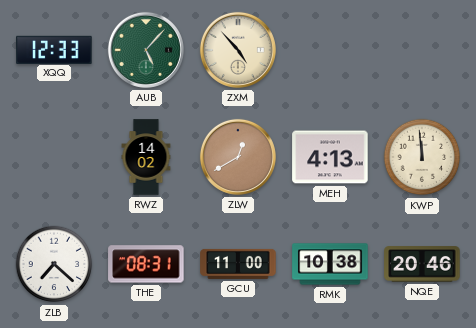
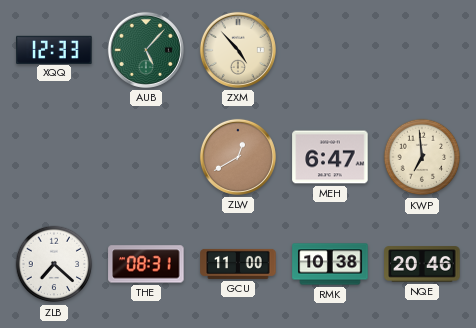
RWZ: 14:02 -> none (146, 157)
MEH: 4:13 -> 6:47 (330, 157)
KWP: 11:59 -> 6:59 (422, 157)
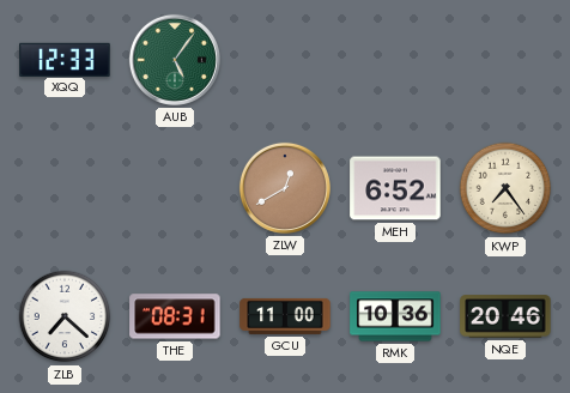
AUB: 5:07 -> 5:06 (175, 60)
ZXM: 4:53 -> none (238, 50)
MEH: 6:47 -> 6:52 (395, 188)
KWP: 6:59 -> 7:24 (505, 188)
RMK: 10:38 -> 10:36 (395, 316)
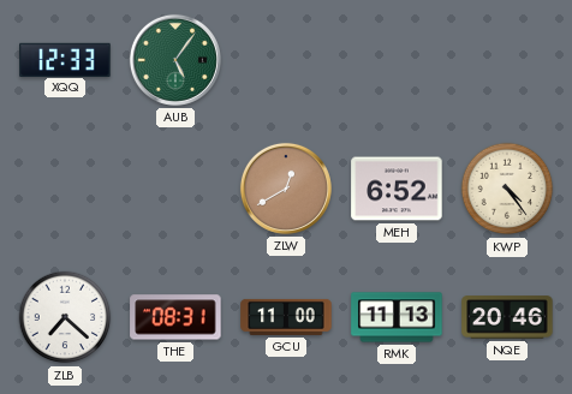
KWP: 7:24 -> 4:24 (507, 189)
RMK: 10:36 -> 11:13 (397, 317)
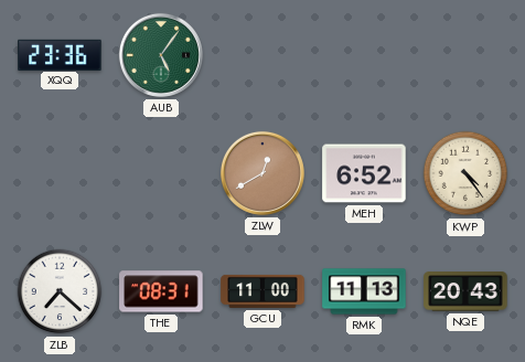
XQQ: 12:33 -> 23:36 (60, 54)
NQE: 20:46 -> 20:43 (465, 291)
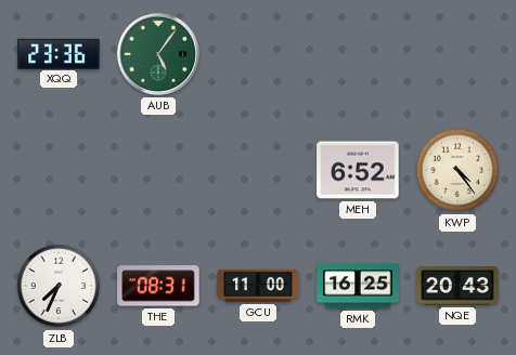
ZLW: 12:40 -> none (262, 173)
ZLB: 7:22 -> 7:34 (59, 286)
RMK: 11:13 -> 16:25 (358, 286)
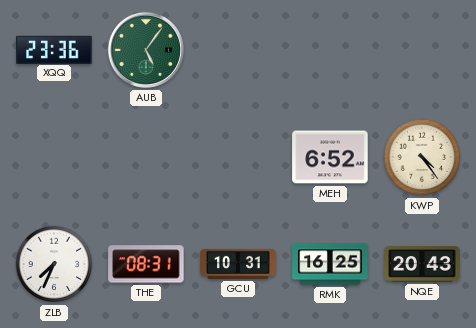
GCU: 11:00 -> 10:31 (238, 264)
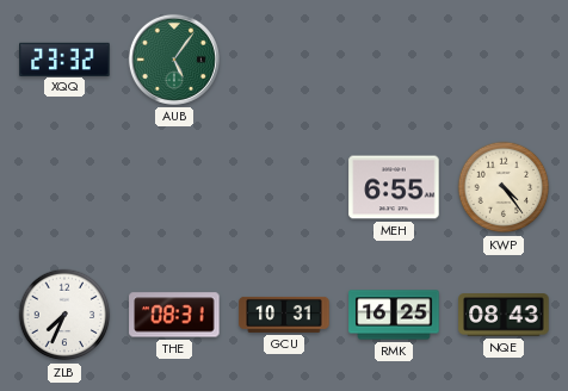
XQQ: 23:36 -> 23:32 (64, 58)
MEH: 6:52 -> 6:55 (394, 187)
NQE: 20:43 -> 08:43 (504, 315)
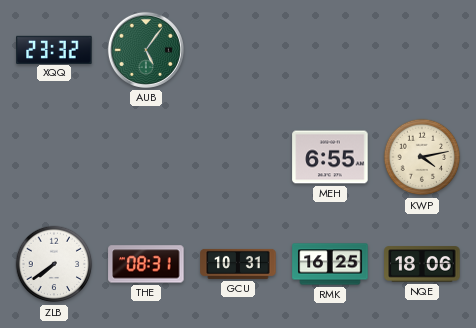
KWP: 4:24 -> 4:13 (422, 157)
ZLB: 7:34 -> 7:39 (54, 264)
NQE: 08:43 -> 18:06 (422, 264)
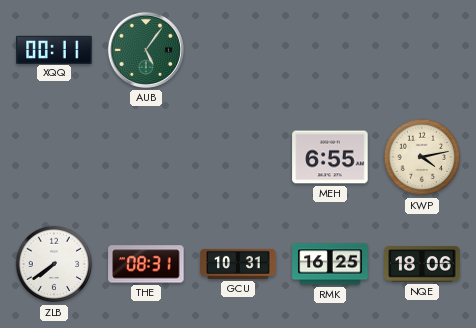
XQQ: 23:32 -> 00:11 (54, 49)
